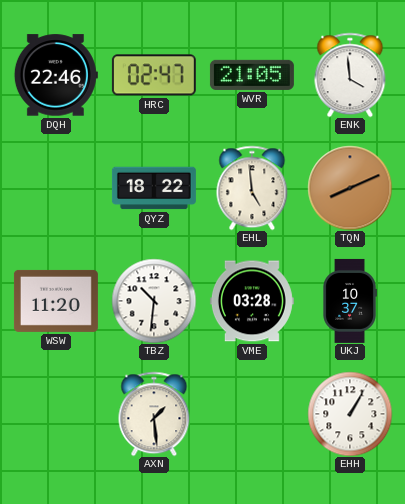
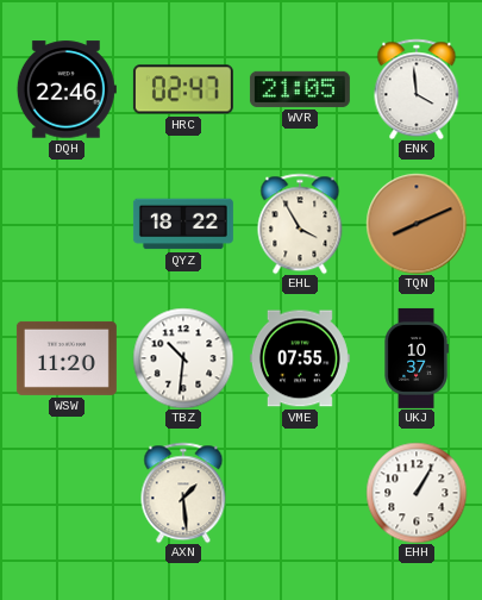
EHL: 4:59 -> 3:55 (300, 224)
VME: 03:28 -> 07:55 (300, 358)
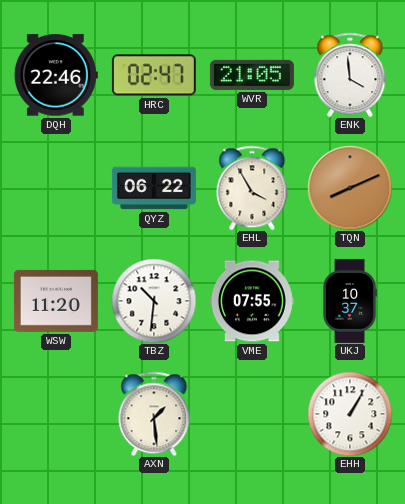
QYZ: 18:22 -> 06:22 (154, 188)
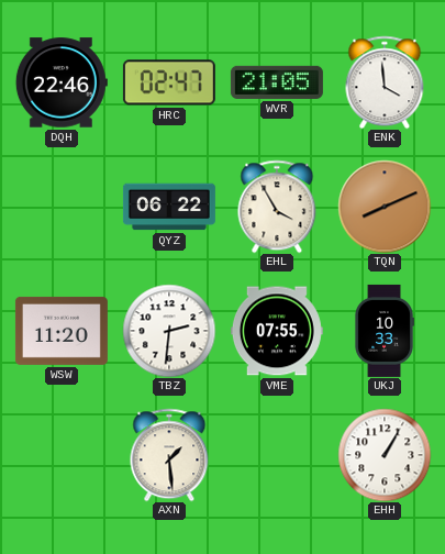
TBZ: 10:31 -> 2:31 (169, 331)
UKJ: 10:37 -> 10:33 (385, 331)
